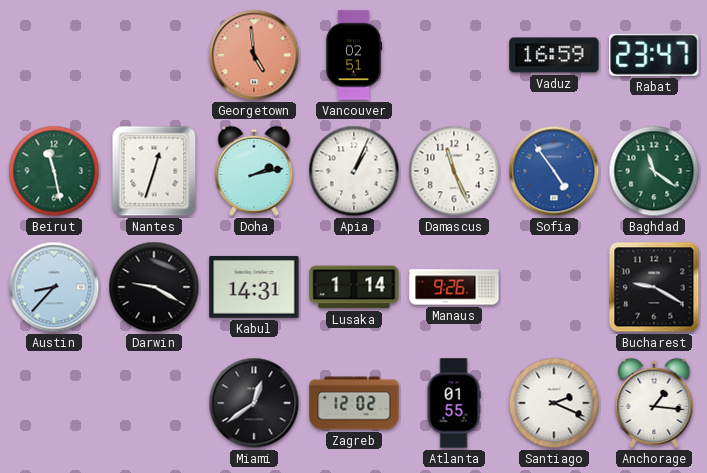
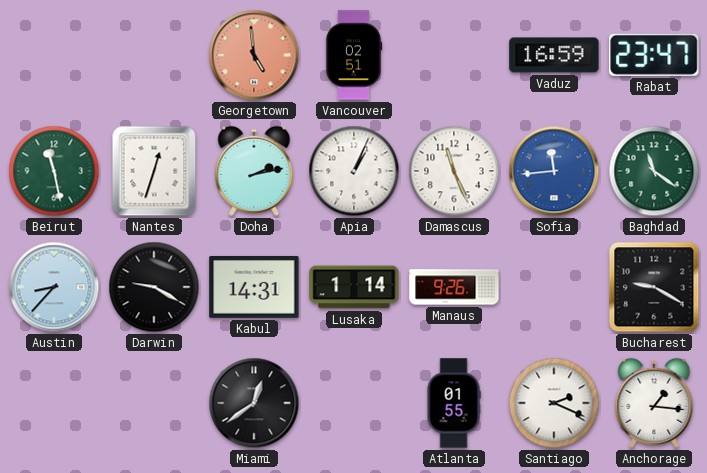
Sofia: 4:54 -> 11:44 (554, 171)
Zagreb: 12:02 -> none (354, 403)
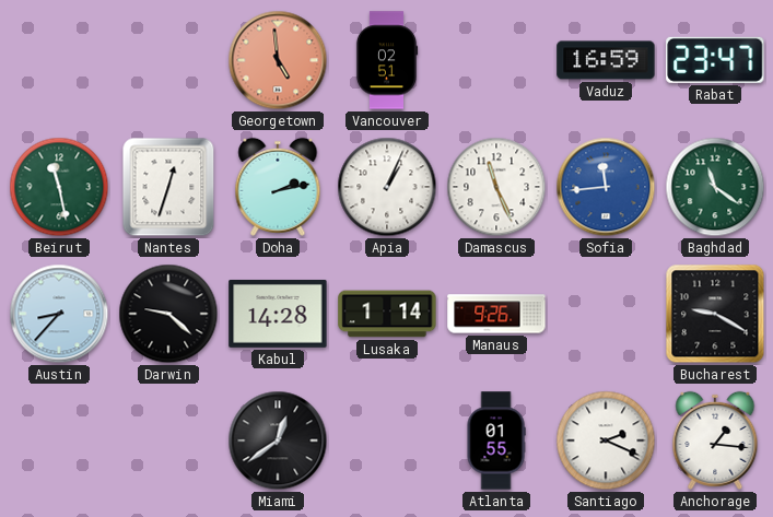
Darwin: 9:20 -> 9:22 (168, 314)
Kabul: 14:31 -> 14:28 (278, 314)
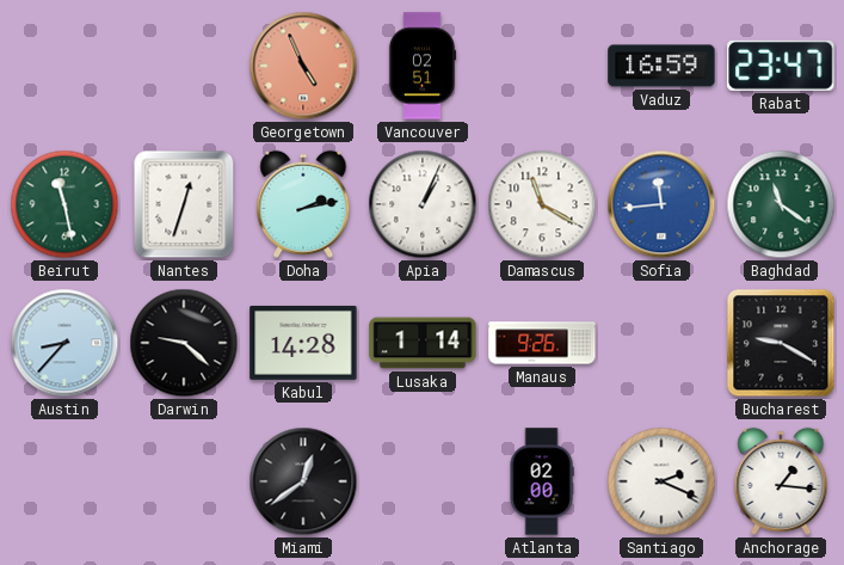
Georgetown: 4:59 -> 4:56 (303, 66)
Damascus: 11:26 -> 11:20 (542, 204)
Atlanta: 01:55 -> 02:00 (542, 481)
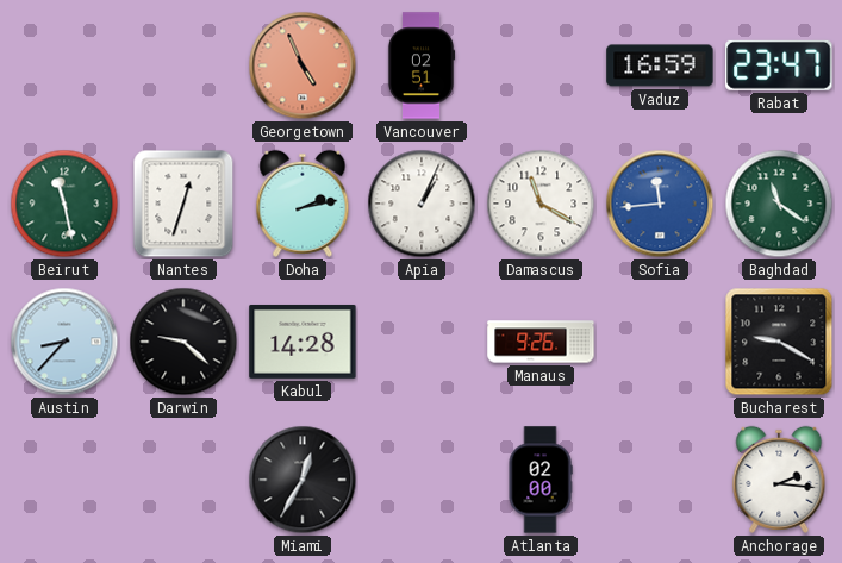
Lusaka: 1:14 -> none (423, 343)
Miami: 12:39 -> 12:35 (303, 480)
Santiago: 2:19 -> none (661, 481)
Anchorage: 1:16 -> 2:16 (779, 480)
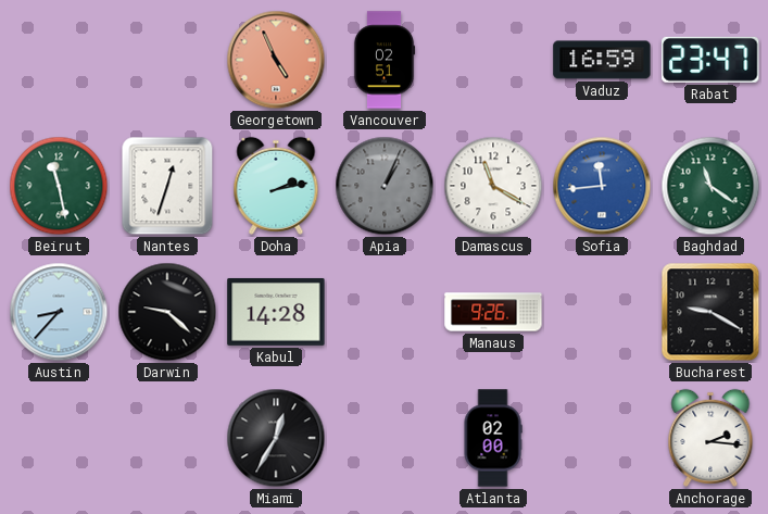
Apia dial: white -> grey (385, 186)
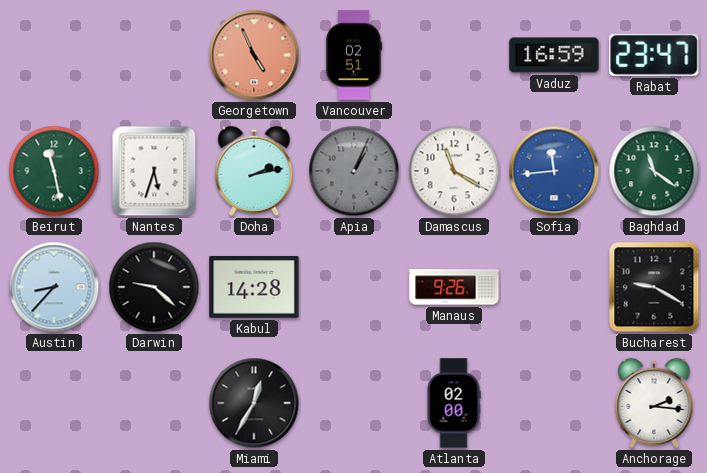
Nantes: 12:33 -> 5:33 (154, 171)
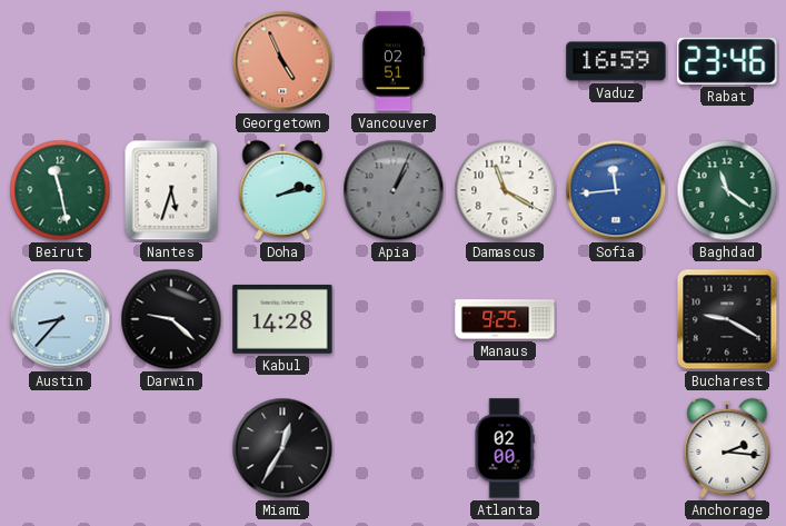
Rabat: 23:47 -> 23:46 (727, 61)
Manaus: 9:26 -> 9:25 (505, 319)
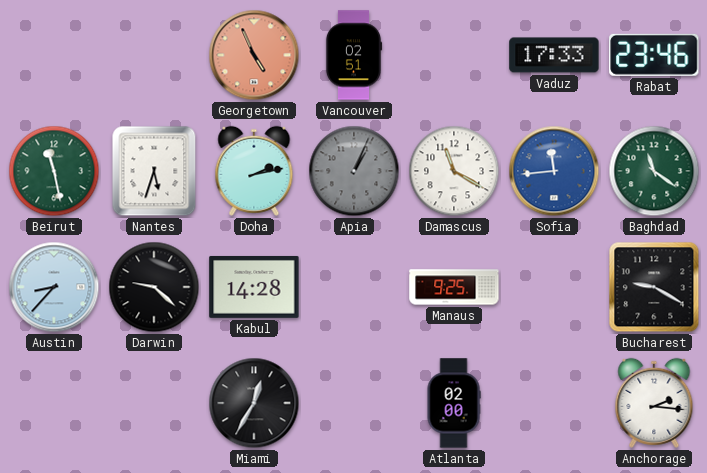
Vaduz: 16:59 -> 17:33 (554, 55)
